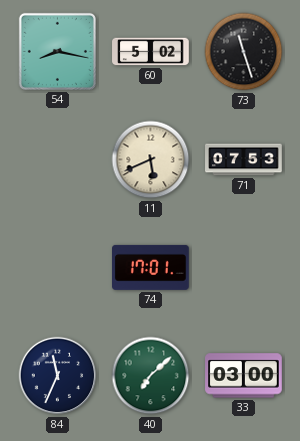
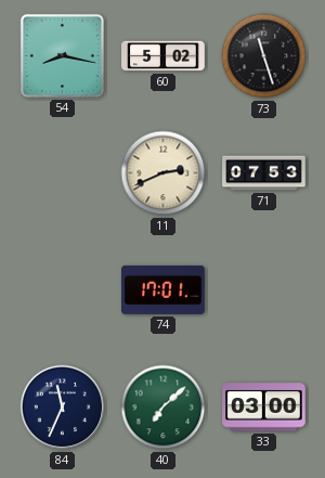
11: 5:41 -> 2:41 (164, 173)
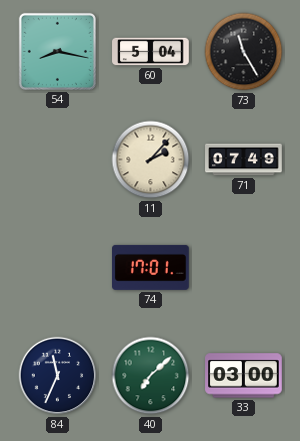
60: 5:02 -> 5:04 (151, 52)
73: 11:27 -> 11:25 (244, 52)
11: 2:41 -> 2:07 (151, 160)
71: 07:53 -> 07:49 (244, 160)
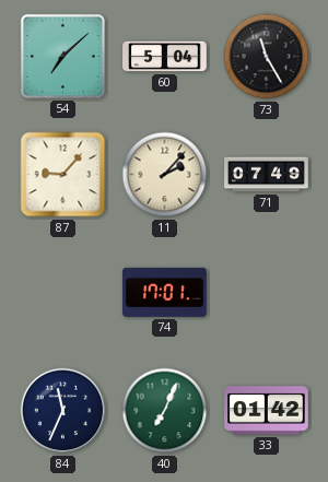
54: 8:17 -> 7:08 (62, 56)
87: none -> 9:07 (63, 175)
40: 7:08 -> 7:04 (165, 411)
33: 03:00 -> 01:42 (267, 411)
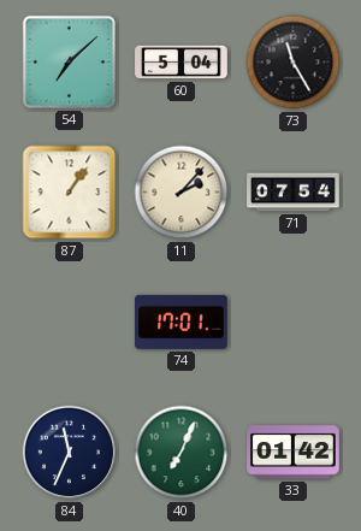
87: 9:07 -> 1:06 (70, 193)
71: 07:49 -> 07:54 (294, 193)
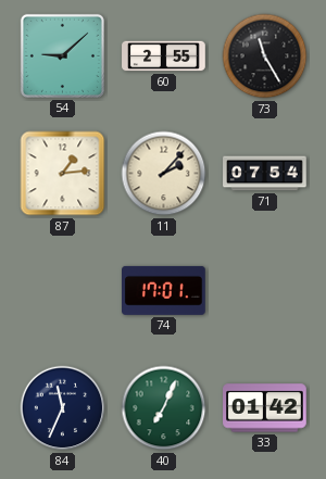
54: 7:08 -> 9:08 (62, 55)
60: 5:04 -> 2:55 (164, 56)
87: 1:06 -> 1:14 (63, 174)
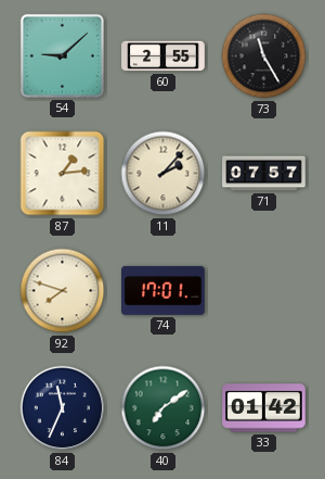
71: 07:54 -> 07:57 (264, 174)
92: none -> 7:48 (63, 291)
40: 7:04 -> 7:09 (164, 408)
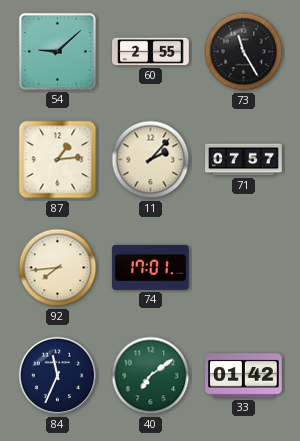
92: 7:48 -> 7:44 (58, 268)
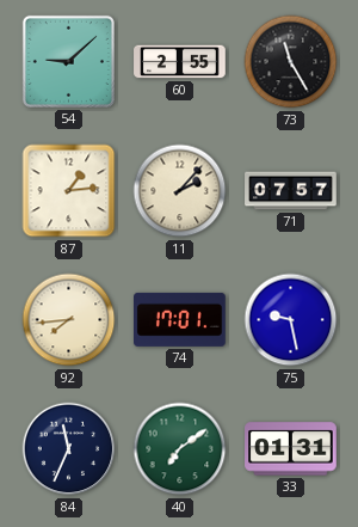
75: none -> 9:28 (291, 320)
33: 01:42 -> 01:31 (291, 449)
